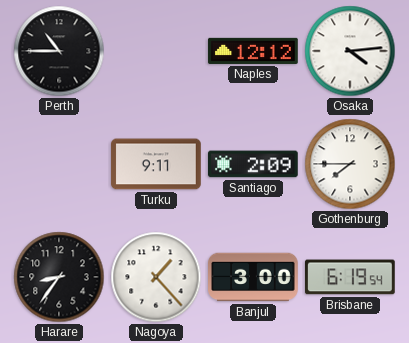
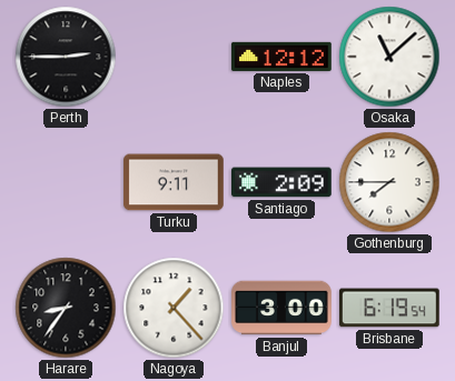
Perth: 10:45 -> 2:45 (66, 57)
Osaka: 4:14 -> 11:08 (389, 57)
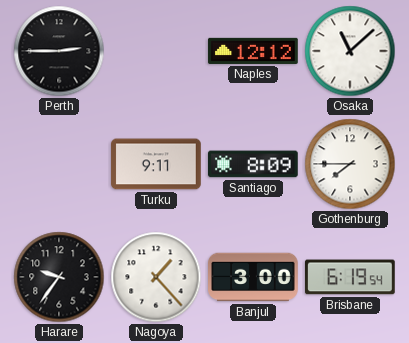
Santiago: 2:09 -> 8:09 (253, 164)
Harare: 8:36 -> 9:36 (59, 277)
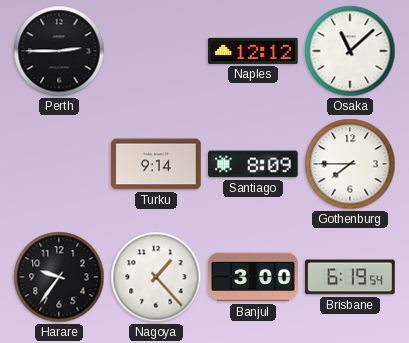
Turku: 9:11 -> 9:14 (156, 164)
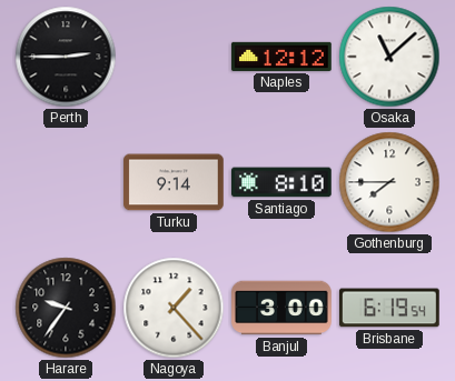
Santiago: 8:09 -> 8:10 (281, 182)
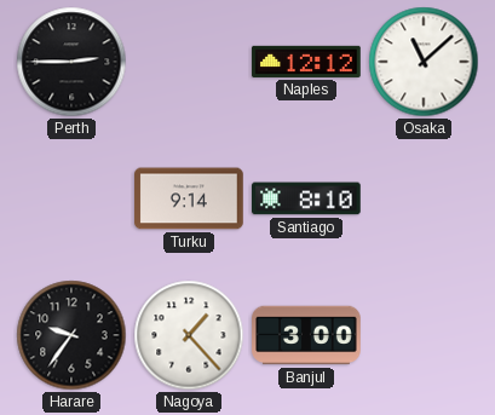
Gothenburg: 7:45 -> none (389, 182)
Brisbane: 6:19 -> none (390, 308)
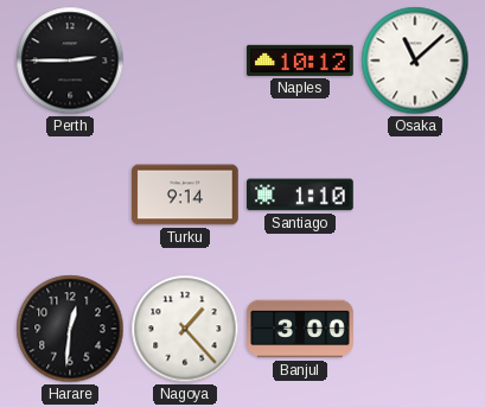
Naples: 12:12 -> 10:12 (300, 61)
Santiago: 8:10 -> 1:10 (300, 195)
Harare: 9:36 -> 12:31 (70, 329)
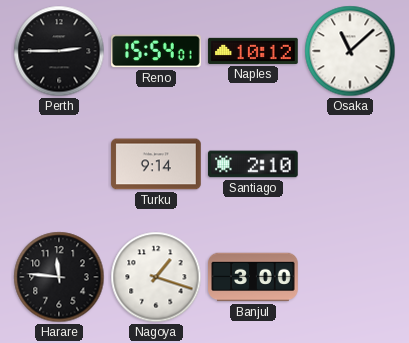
Reno: none -> 15:54 (156, 51)
Santiago: 1:10 -> 2:10 (253, 164)
Harare: 12:31 -> 11:46 (59, 277)
Nagoya: 1:23 -> 1:18 (156, 277)
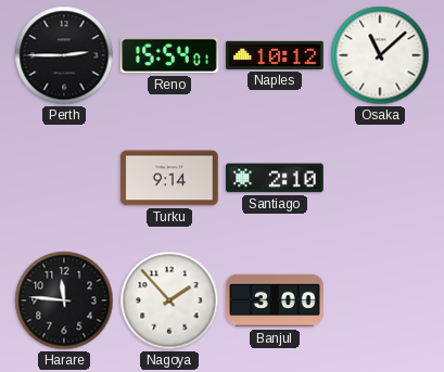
Nagoya: 1:18 -> 1:53 (169, 300)
